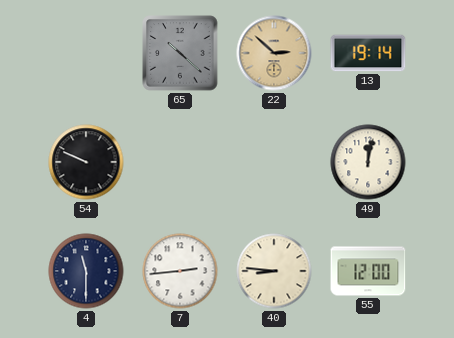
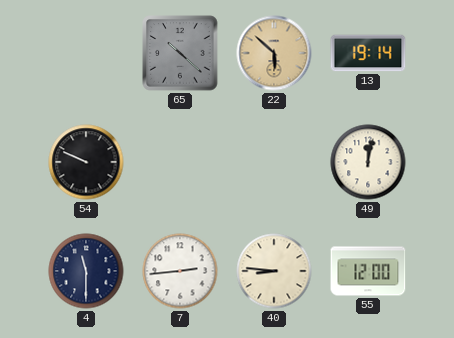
22: 2:52 -> 5:52 (274, 53)
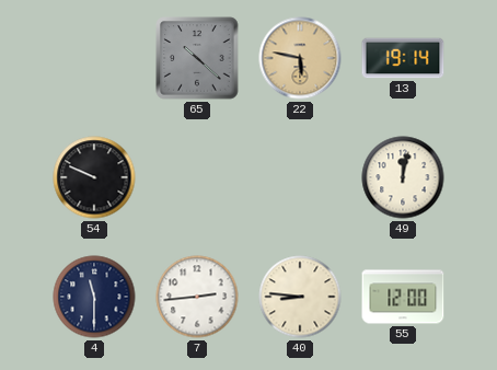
22: 5:52 -> 5:47 (300, 58)
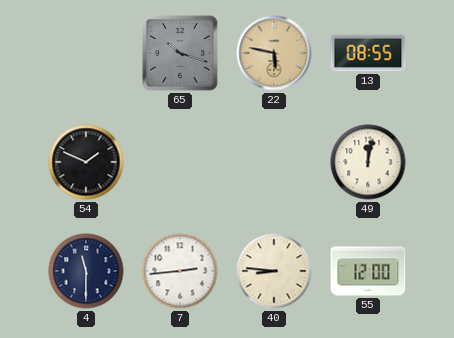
65: 10:22 -> 10:18 (180, 53)
13: 19:14 -> 08:55 (368, 53)
54: 9:49 -> 1:49 (86, 162)
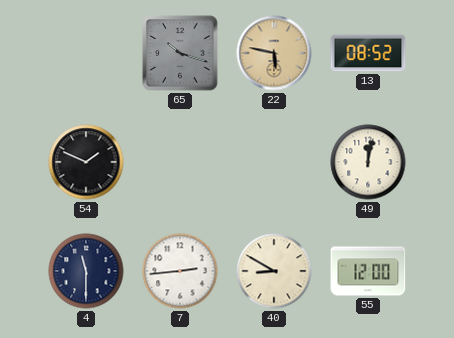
13: 08:55 -> 08:52 (368, 53)
40: 8:46 -> 8:50 (274, 271)
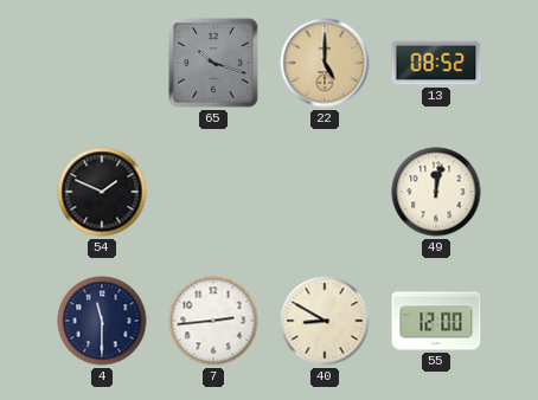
22: 5:47 -> 5:00 (325, 63)
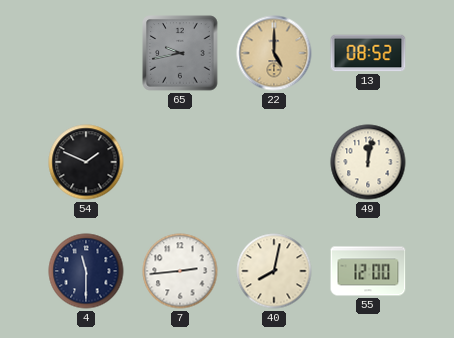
65: 10:18 -> 9:43 (180, 53)
40: 8:50 -> 8:02 (274, 271)
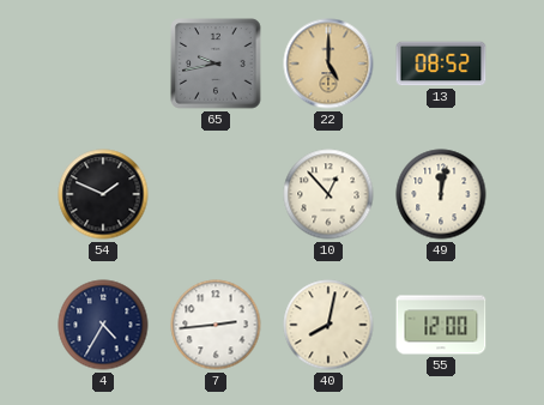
10: none -> 12:53 (328, 194)
4: 11:30 -> 4:35 (103, 325)
